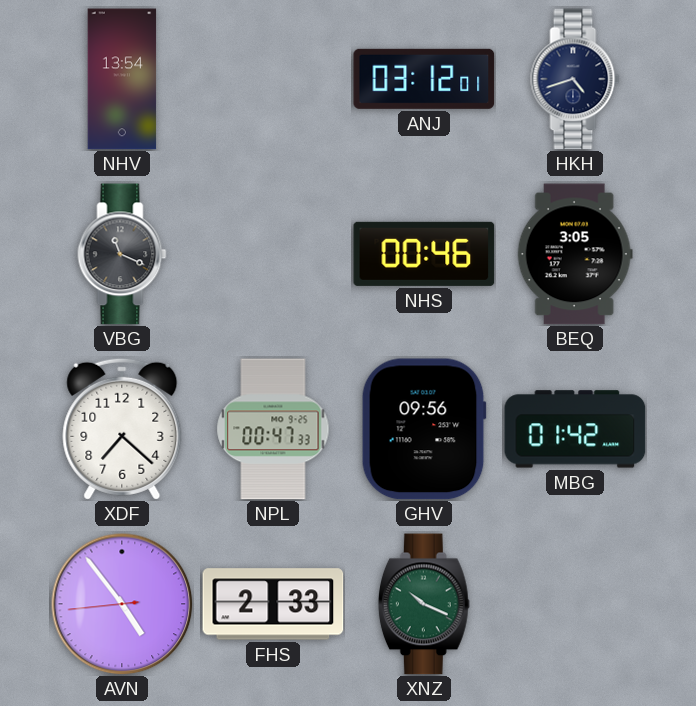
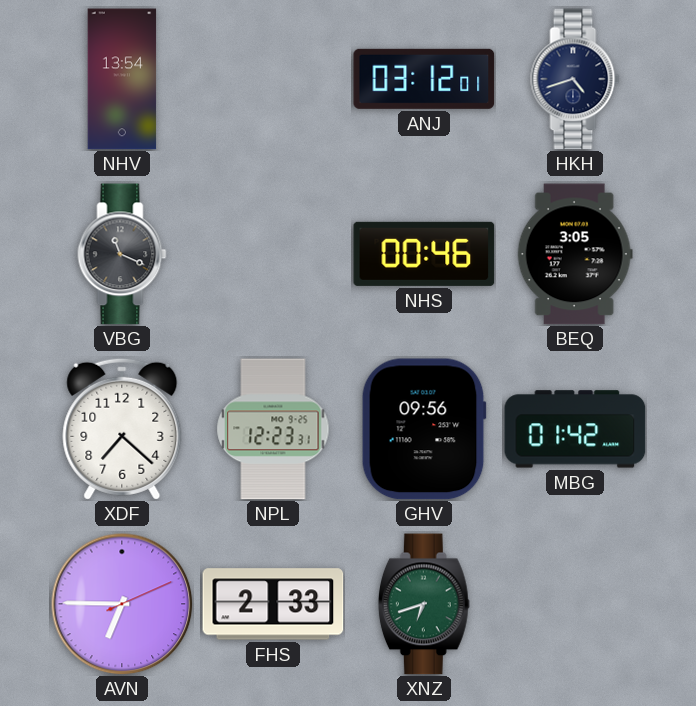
NPL: 00:47 -> 12:23 (273, 429)
AVN: 4:53 -> 6:45 (122, 604)
XNZ: 10:19 -> 6:42 (424, 604)
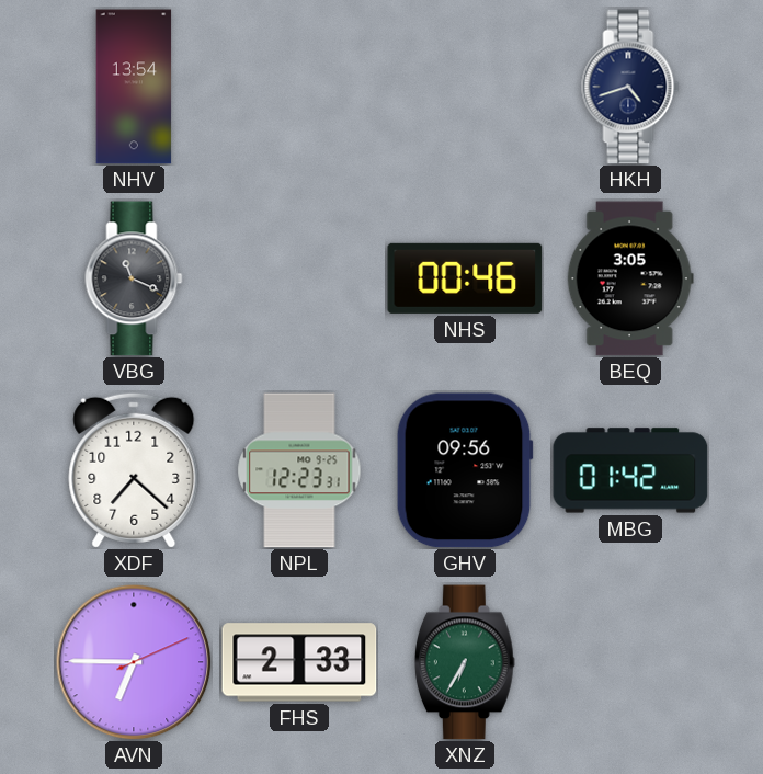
ANJ: 03:12 -> none (424, 79)
XNZ: 6:42 -> 6:35 (465, 662)
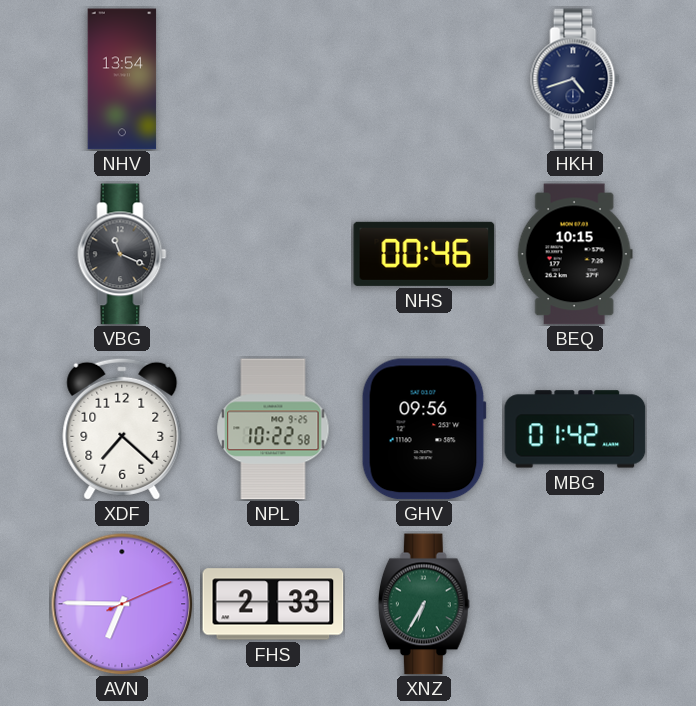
BEQ: 3:05 -> 10:15 (575, 254)
NPL: 12:23 -> 10:22 (273, 429)
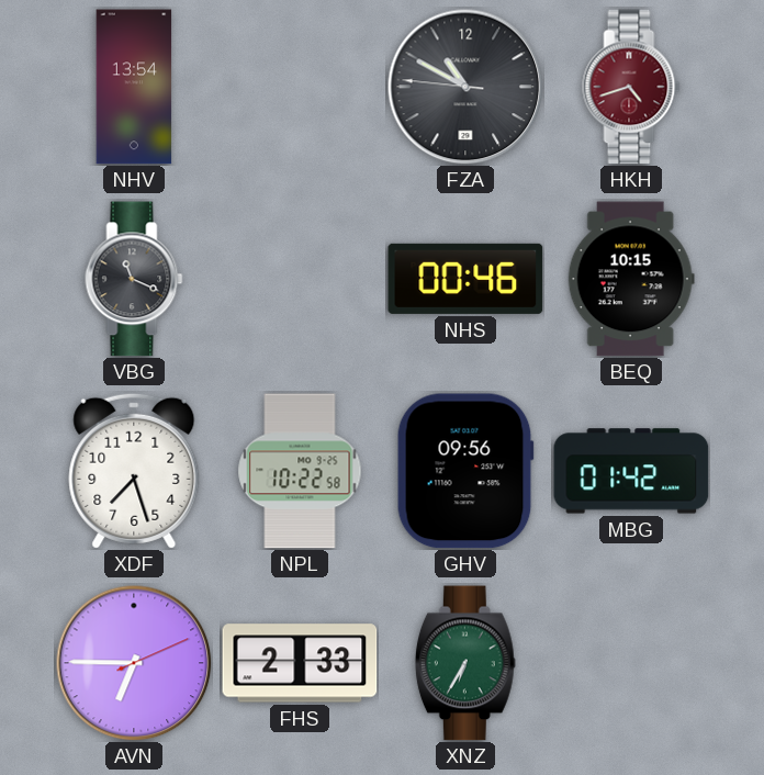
FZA: none -> 10:49 (465, 87)
HKH dial: navy -> burgundy (631, 87)
XDF: 7:22 -> 7:27 (134, 471)
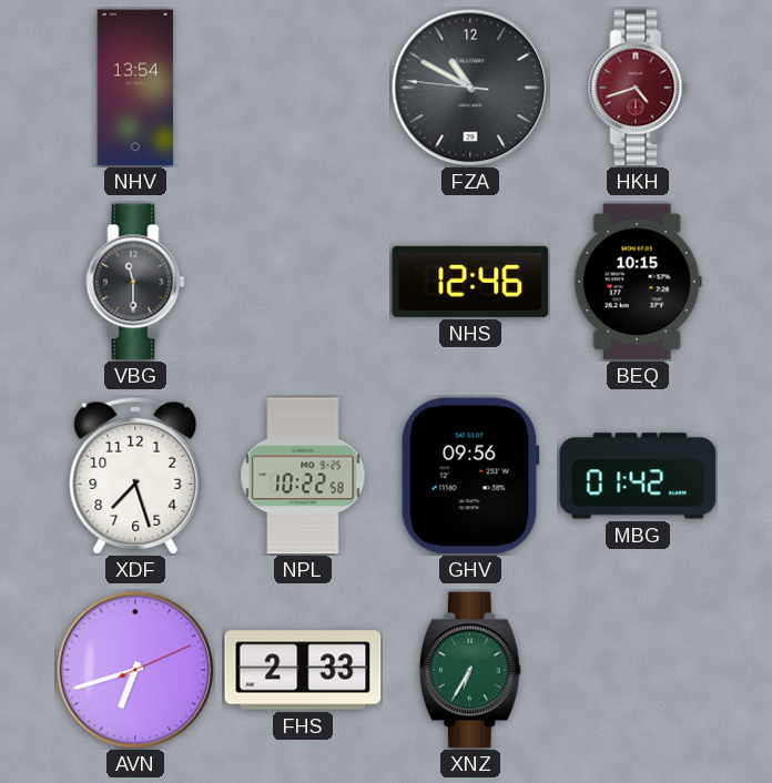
VBG: 11:19 -> 11:30 (135, 282)
NHS: 00:46 -> 12:46 (470, 282)
AVN: 6:45 -> 6:42 (135, 670)
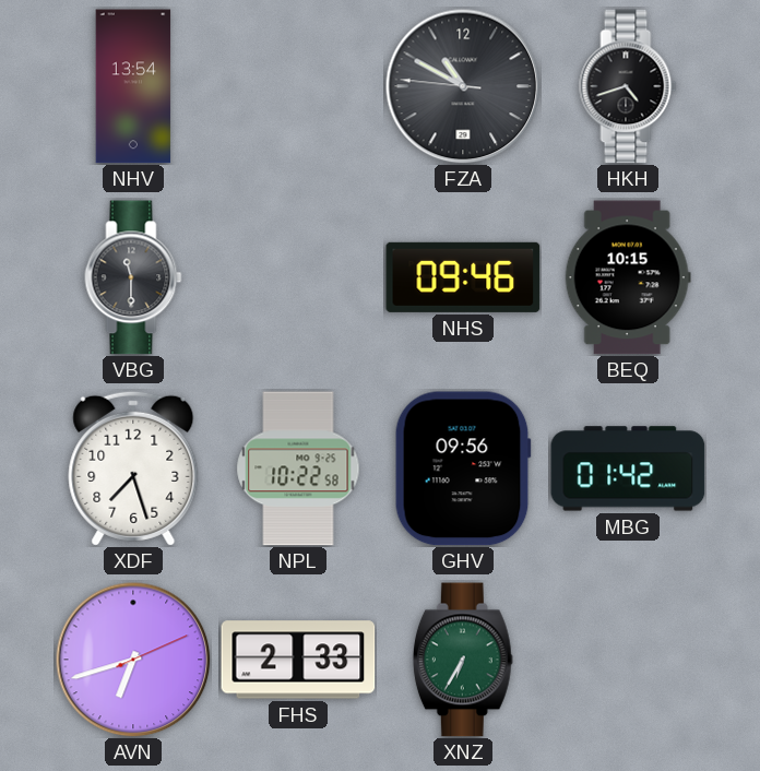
HKH dial: burgundy -> black (628, 86)
NHS: 12:46 -> 09:46 (463, 277)
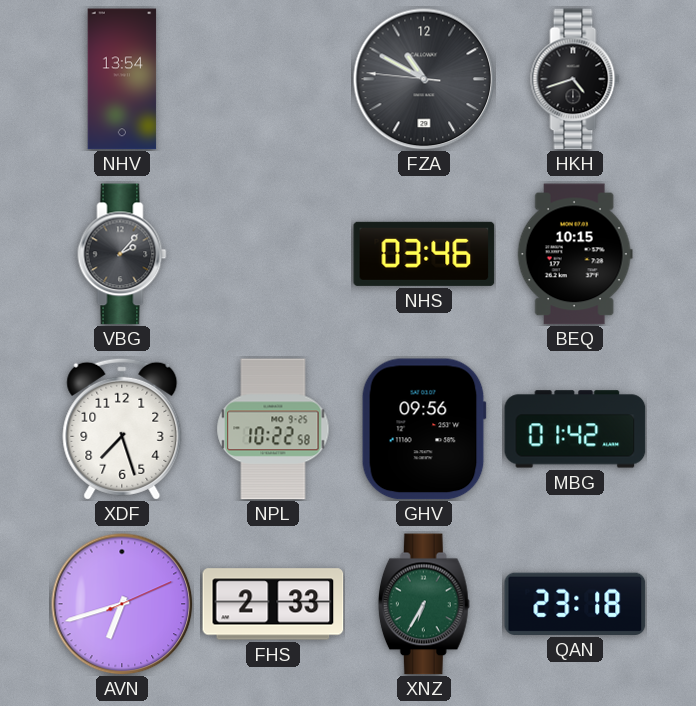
VBG: 11:30 -> 2:07 (122, 254)
NHS: 09:46 -> 03:46 (424, 254)
QAN: none -> 23:18 (575, 604)
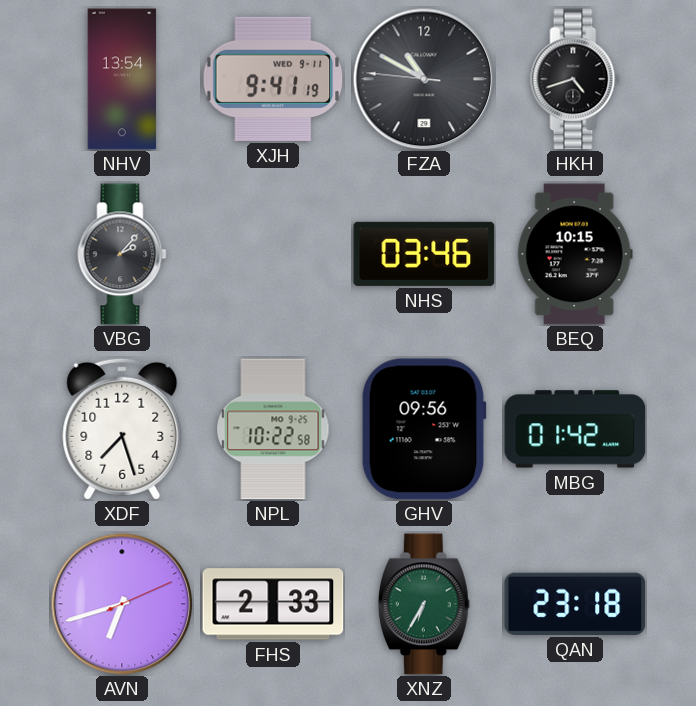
XJH: none -> 9:41 (273, 79)
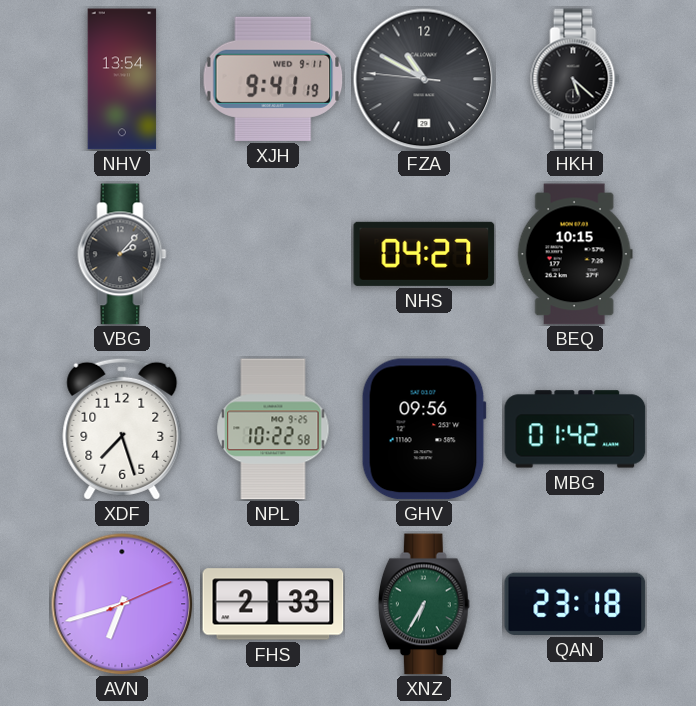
HKH: 4:42 -> 5:22 (575, 79)
NHS: 03:46 -> 04:27 (424, 254)
